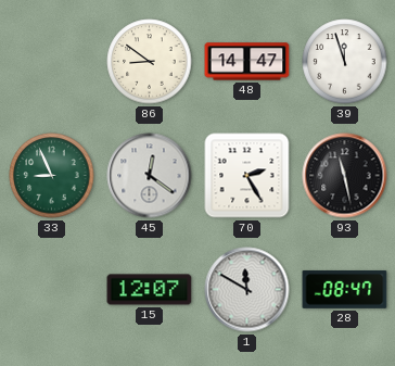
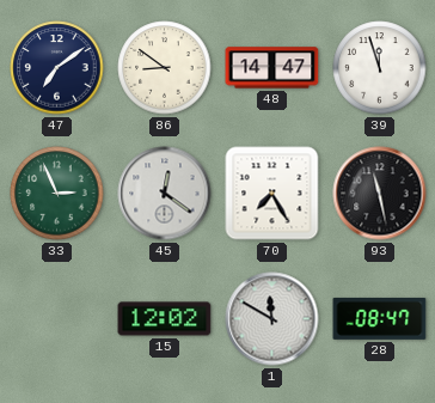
47: none -> 7:09 (57, 68)
33: 8:56 -> 2:56 (57, 194)
70: 2:25 -> 7:25 (272, 194)
15: 12:07 -> 12:02 (165, 319)
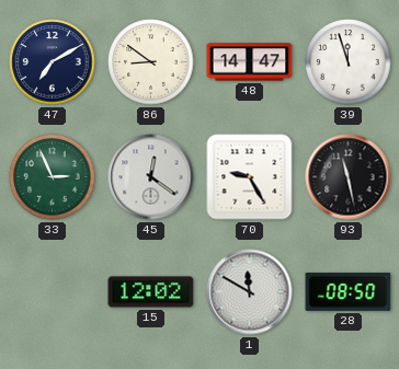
47: 7:09 -> 7:10 (53, 62)
70: 7:25 -> 9:25 (250, 177)
28: 08:47 -> 08:50 (349, 291)
